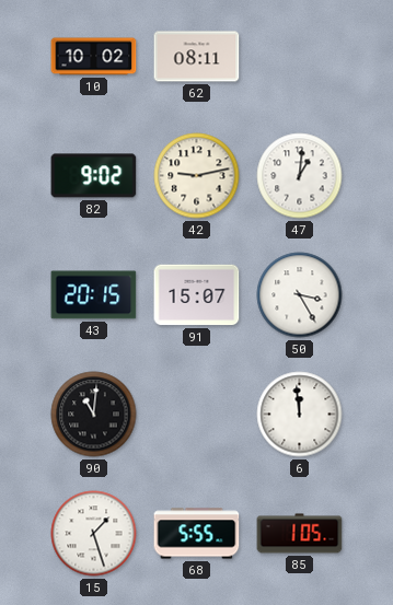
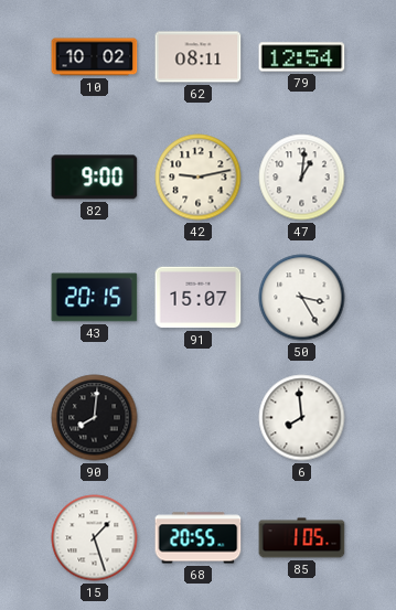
79: none -> 12:54 (302, 57)
82: 9:02 -> 9:00 (95, 178)
90: 11:01 -> 8:01 (95, 418)
6: 11:59 -> 7:59 (302, 418)
68: 5:55 -> 20:55 (199, 538)
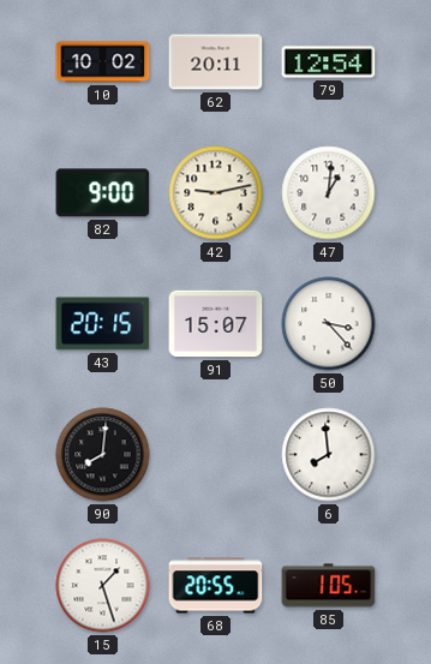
62: 08:11 -> 20:11 (216, 62)
50: 3:25 -> 3:23 (329, 324)
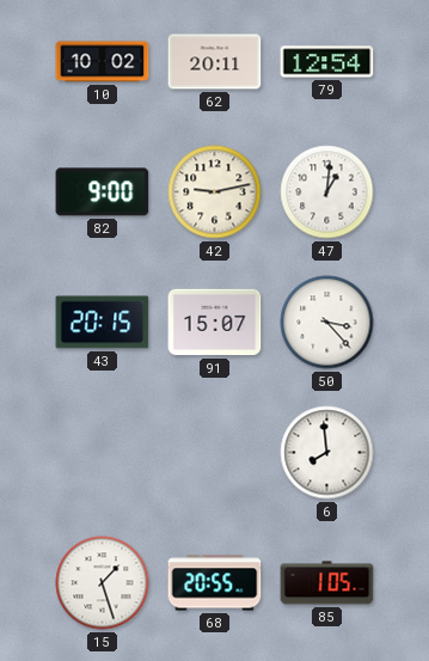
90: 8:01 -> none (103, 455)
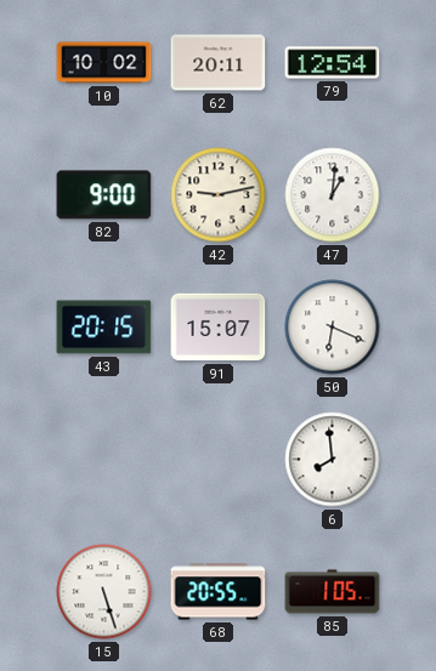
50: 3:23 -> 6:19 (333, 328)
15: 1:27 -> 5:27 (104, 592)
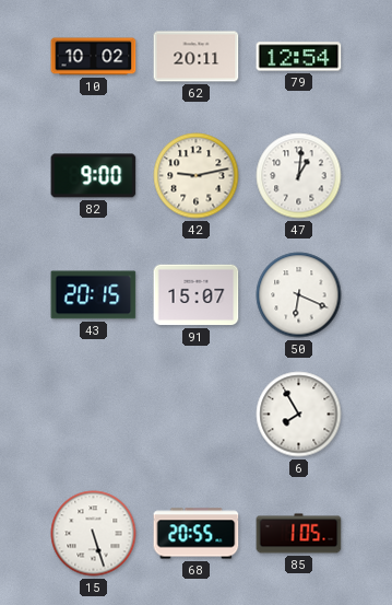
6: 7:59 -> 7:55 (299, 415)
